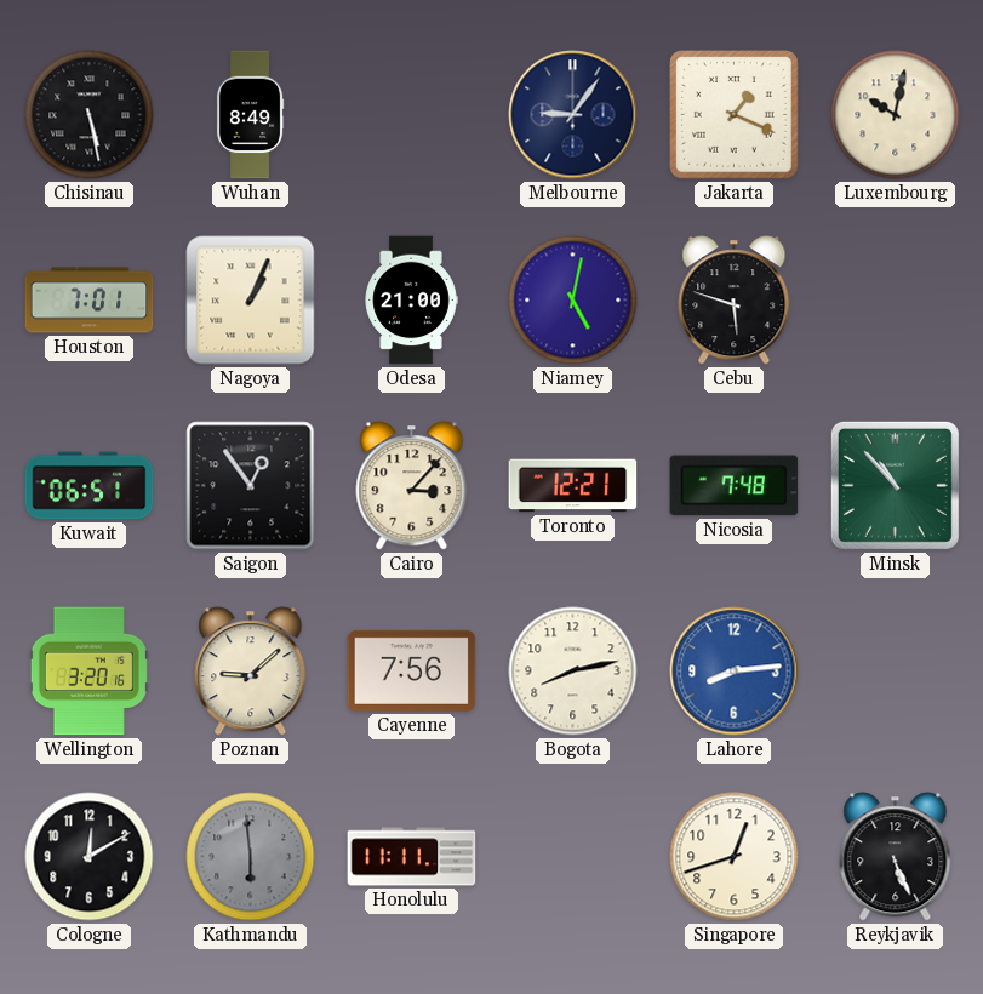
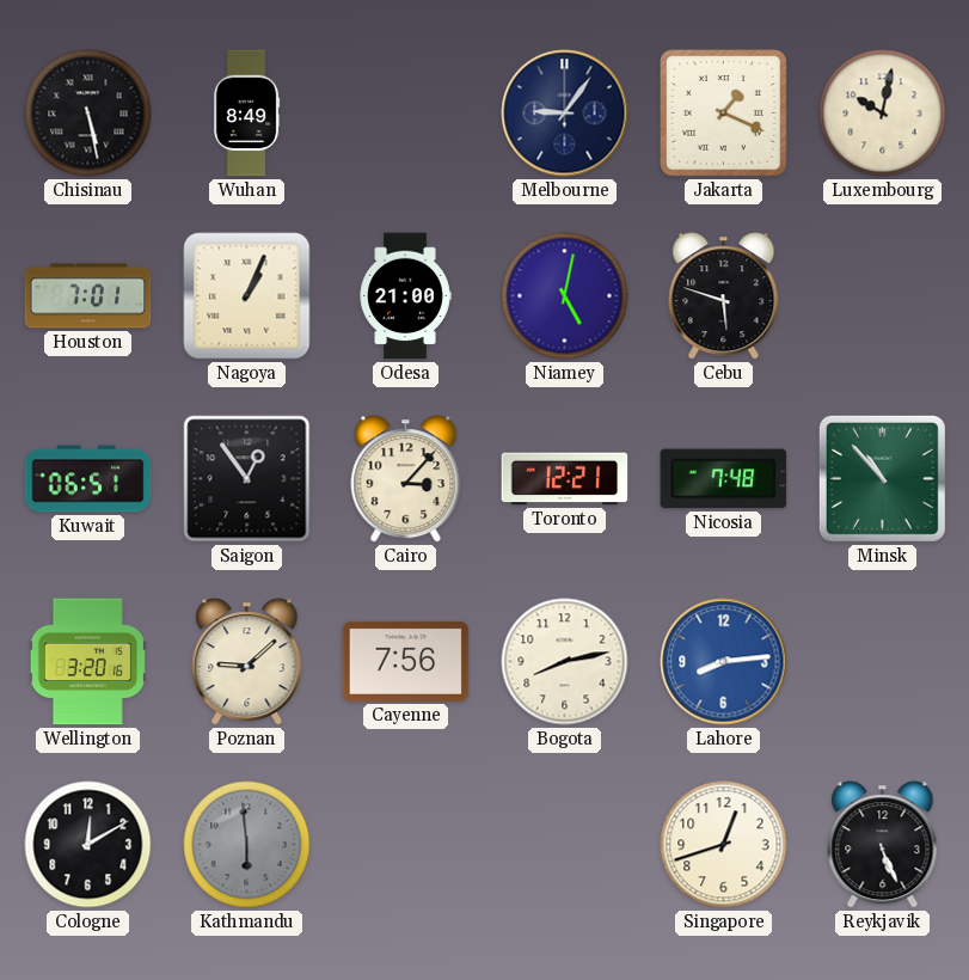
Honolulu: 11:11 -> none (412, 857)
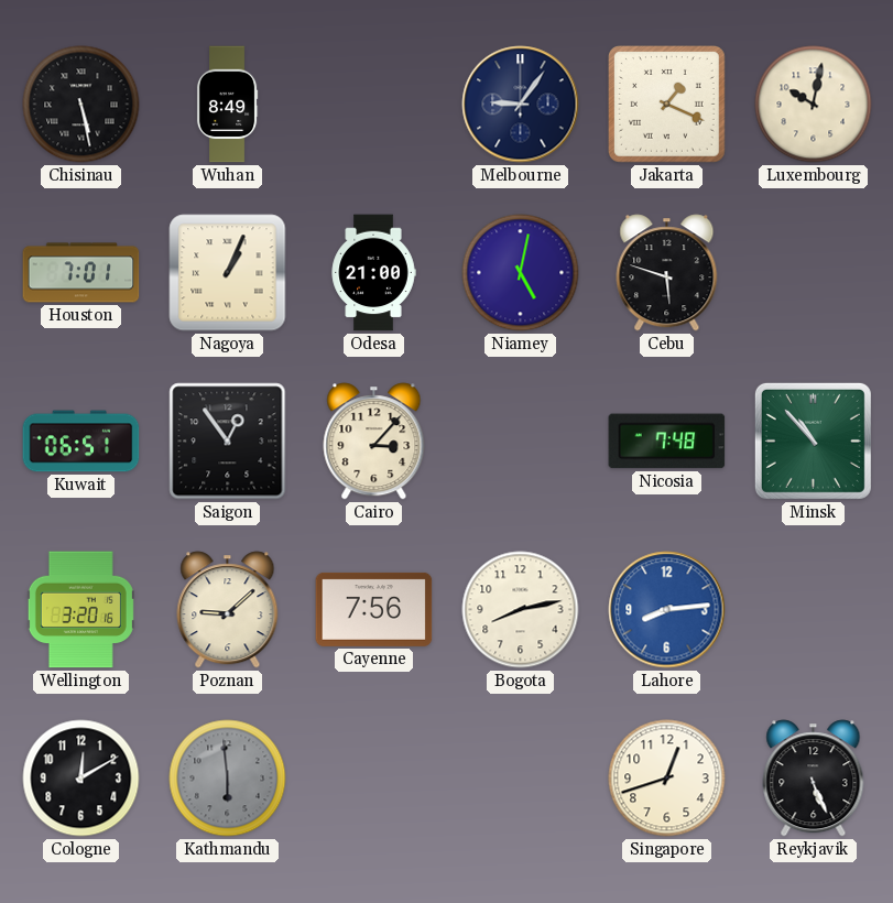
Toronto: 12:21 -> none (565, 479)
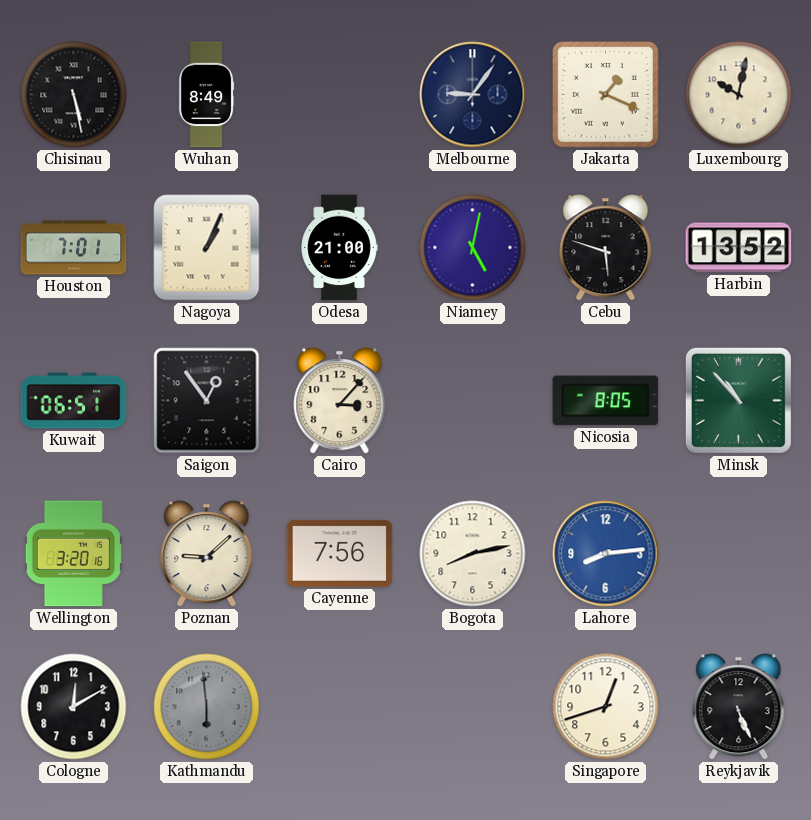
Harbin: none -> 13:52 (739, 248)
Nicosia: 7:48 -> 8:05 (606, 401)
